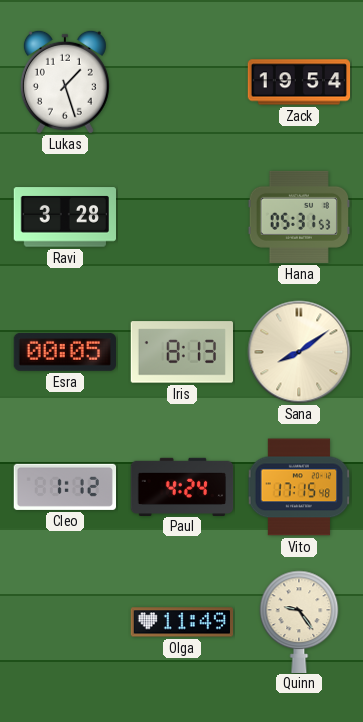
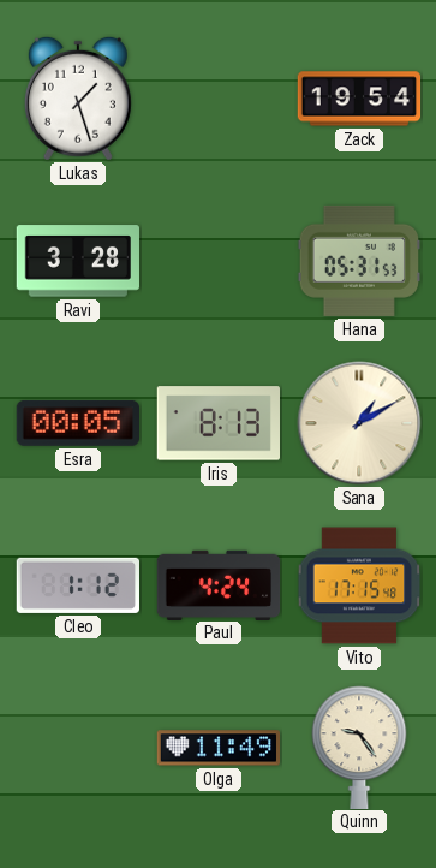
Sana: 8:09 -> 1:10 (359, 423)
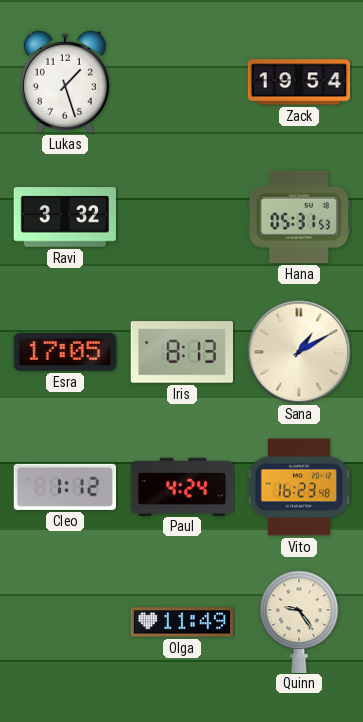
Ravi: 3:28 -> 3:32 (64, 217)
Esra: 00:05 -> 17:05 (64, 352)
Vito: 17:15 -> 16:23 (299, 487)
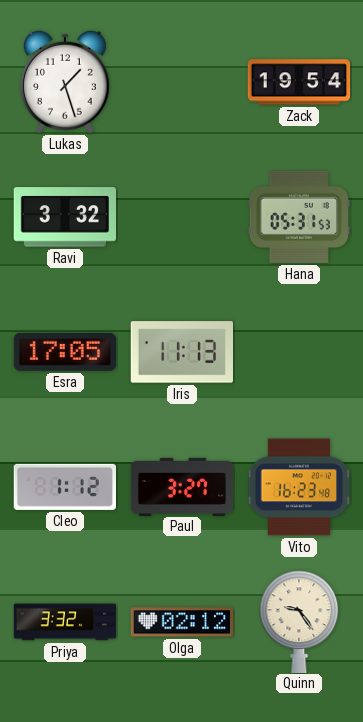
Iris: 8:13 -> 11:13 (181, 352)
Sana: 1:10 -> none (299, 352)
Paul: 4:24 -> 3:27 (182, 486)
Priya: none -> 3:32 (65, 622)
Olga: 11:49 -> 02:12 (181, 622)
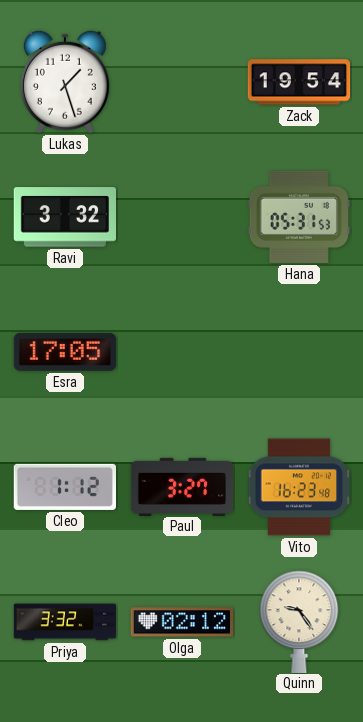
Iris: 11:13 -> none (181, 352)
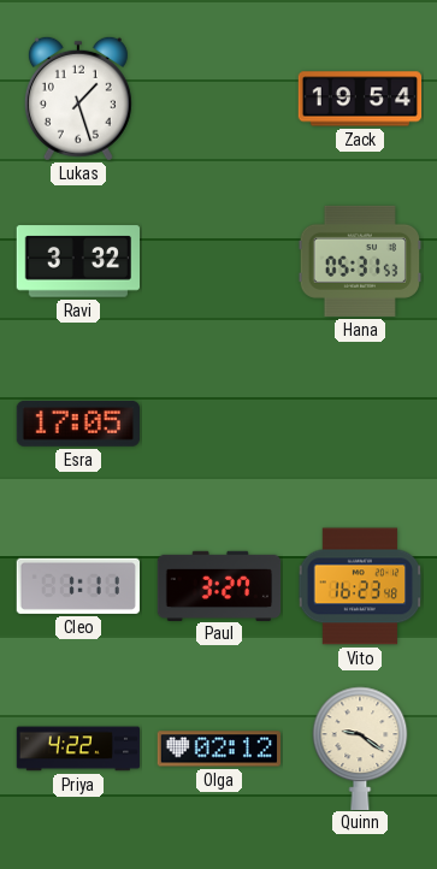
Cleo: 1:12 -> 1:11 (77, 586)
Priya: 3:32 -> 4:22 (78, 749)
Quinn: 9:24 -> 9:21 (360, 747)
